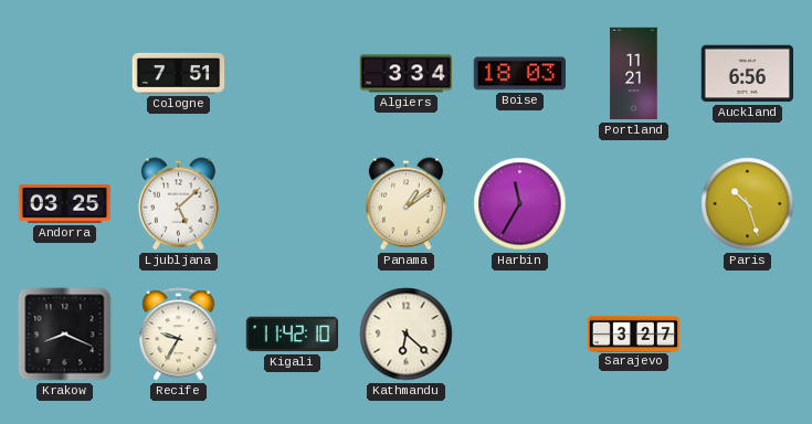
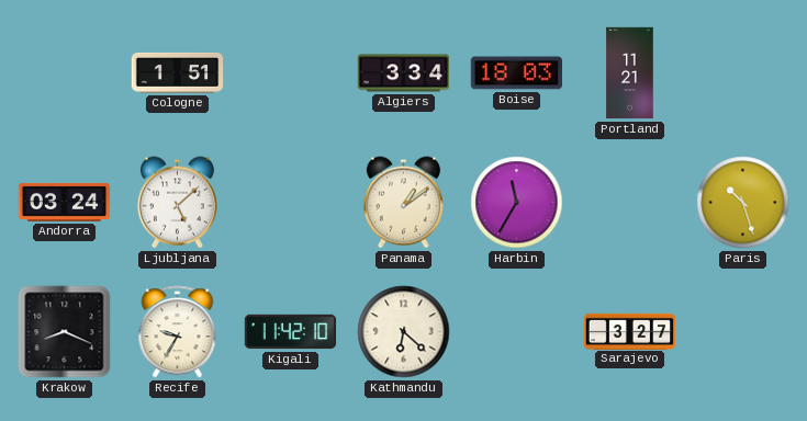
Cologne: 7:51 -> 1:51 (178, 72)
Auckland: 6:56 -> none (748, 74)
Andorra: 03:25 -> 03:24 (65, 202)
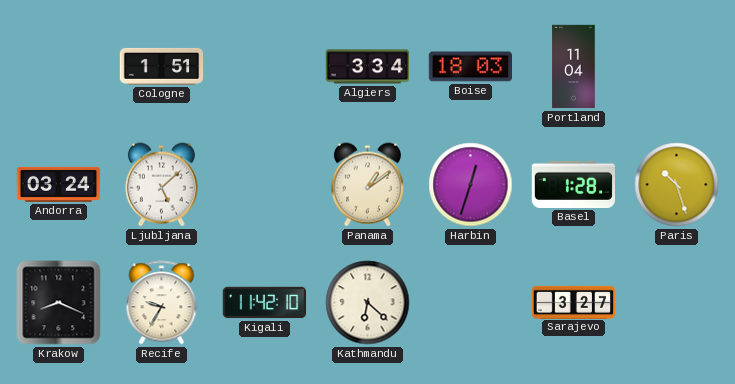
Portland: 11:21 -> 11:04 (574, 67)
Harbin: 11:35 -> 12:33 (471, 185)
Basel: none -> 1:28 (573, 184)
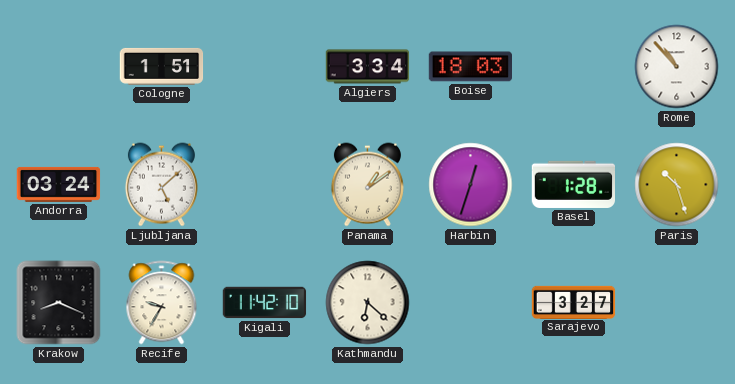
Portland: 11:04 -> none (574, 67)
Rome: none -> 10:53 (677, 67)
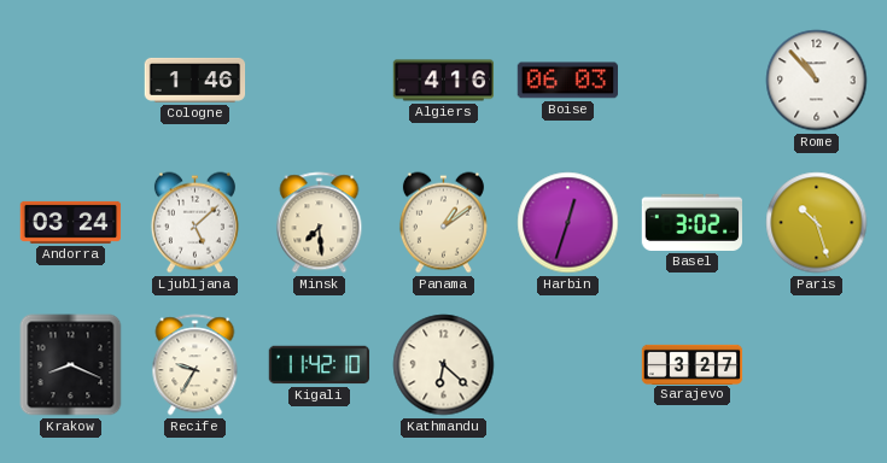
Cologne: 1:51 -> 1:46 (196, 80)
Algiers: 3:34 -> 4:16 (444, 81)
Boise: 18:03 -> 06:03 (568, 81)
Minsk: none -> 7:29 (320, 223)
Basel: 1:28 -> 3:02 (691, 222)
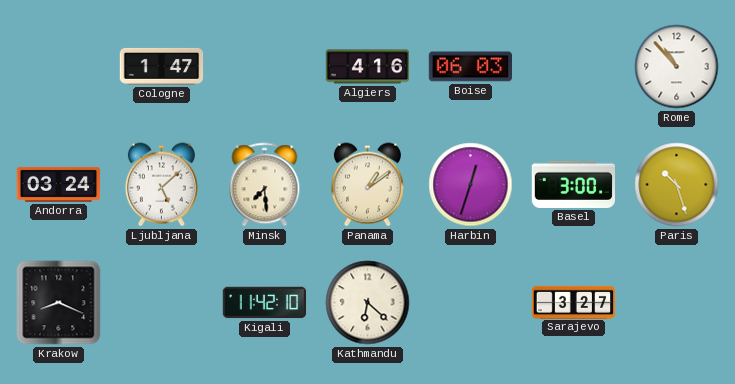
Cologne: 1:46 -> 1:47 (162, 66)
Basel: 3:02 -> 3:00 (573, 184)
Recife: 9:35 -> none (196, 365)
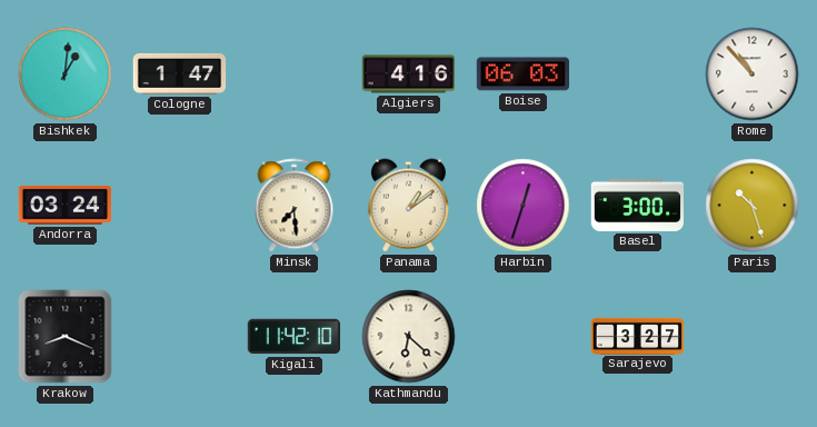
Bishkek: none -> 1:01 (66, 75)
Ljubljana: 5:08 -> none (161, 185)
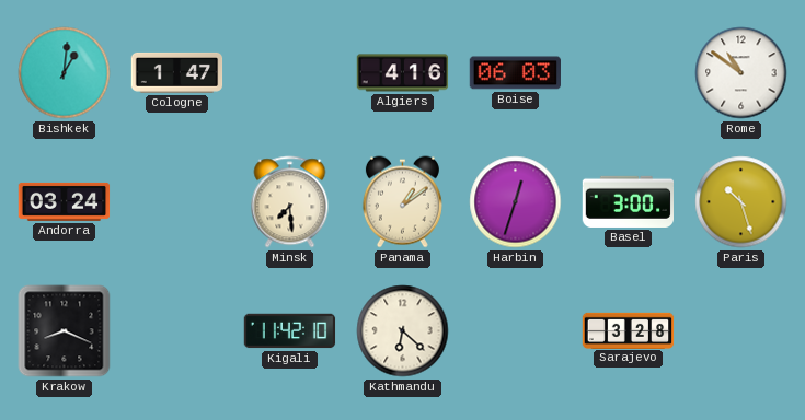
Rome: 10:53 -> 10:51 (741, 73)
Sarajevo: 3:27 -> 3:28 (629, 330)
